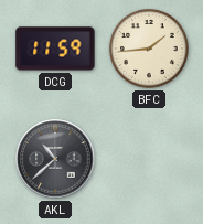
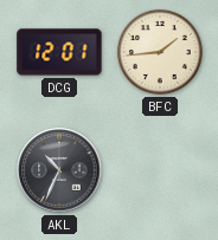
DCG: 11:59 -> 12:01 (59, 52)
AKL: 10:38 -> 10:34 (59, 170)
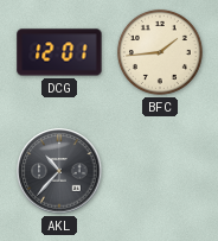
AKL: 10:34 -> 10:37 (59, 171)
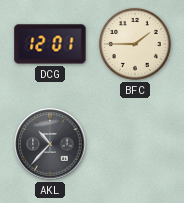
BFC: 1:44 -> 1:45 (135, 44)
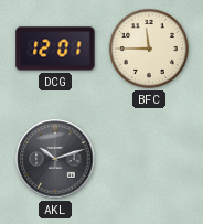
BFC: 1:45 -> 11:45 (149, 49)
AKL: 10:37 -> 10:12 (55, 159)
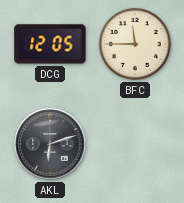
DCG: 12:01 -> 12:05 (50, 44)
AKL: 10:12 -> 6:12 (50, 144)
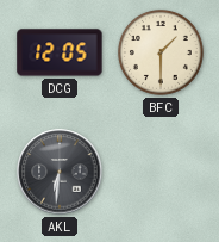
BFC: 11:45 -> 1:30 (161, 52)
AKL: 6:12 -> 6:31 (60, 172)
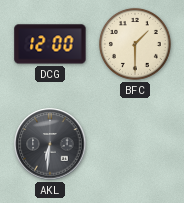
DCG: 12:05 -> 12:00 (50, 44)
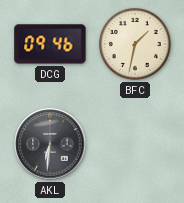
DCG: 12:00 -> 09:46 (50, 44)
BFC: 1:30 -> 1:32 (135, 44)
